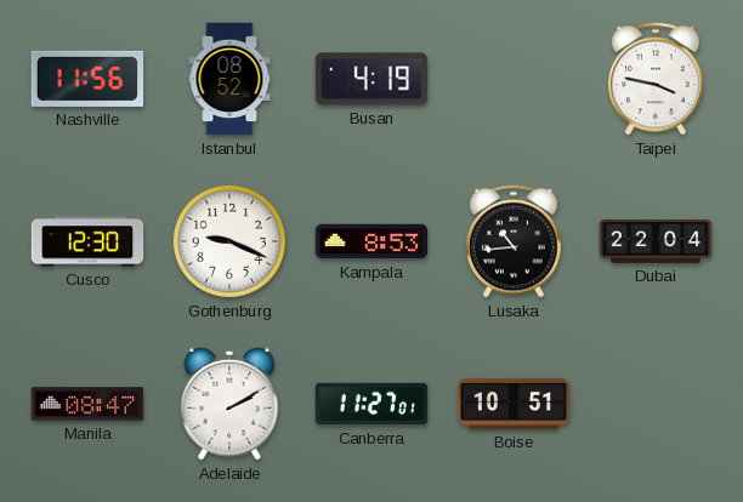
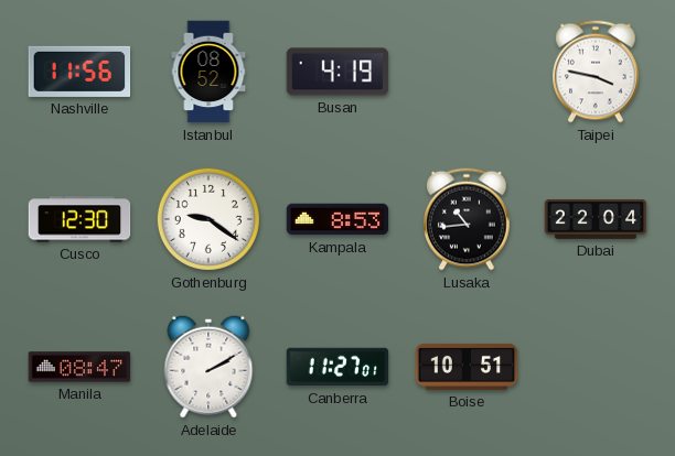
Gothenburg: 9:19 -> 9:21 (208, 219)
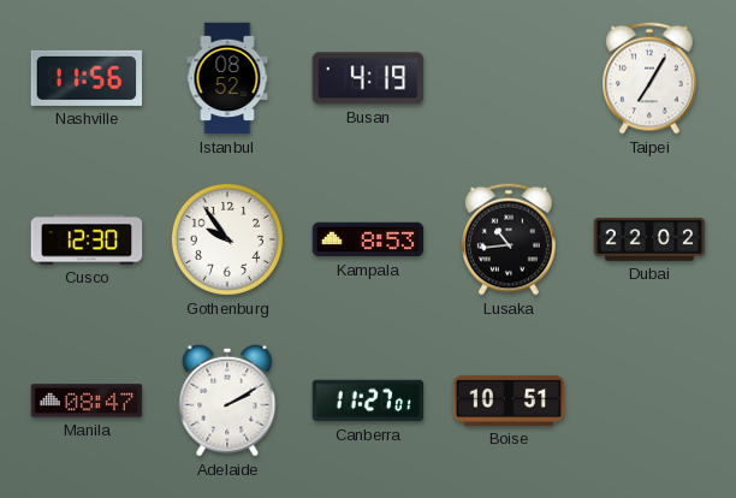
Taipei: 3:47 -> 7:05 (649, 78)
Gothenburg: 9:21 -> 9:54 (227, 239)
Dubai: 22:04 -> 22:02 (649, 241)
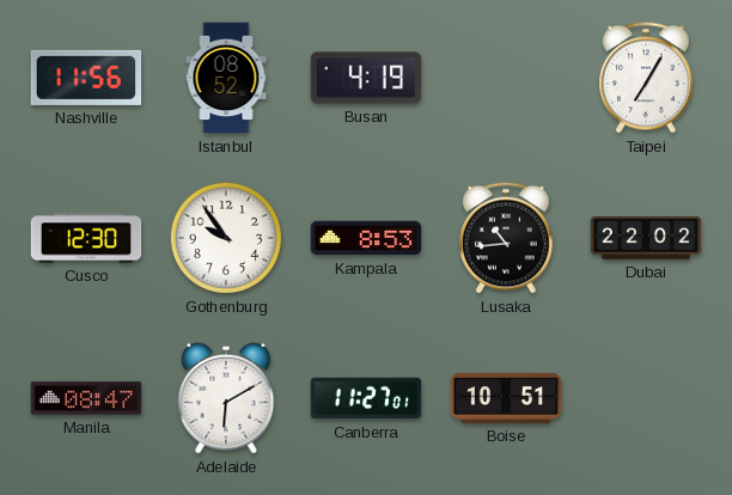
Adelaide: 2:10 -> 6:10 (226, 398)
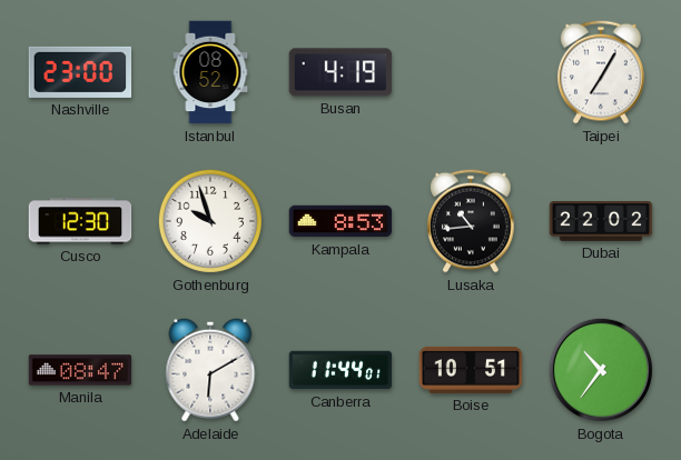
Nashville: 11:56 -> 23:00 (80, 72)
Gothenburg: 9:54 -> 9:57 (210, 221)
Canberra: 11:27 -> 11:44 (340, 370)
Bogota: none -> 10:36 (601, 370)
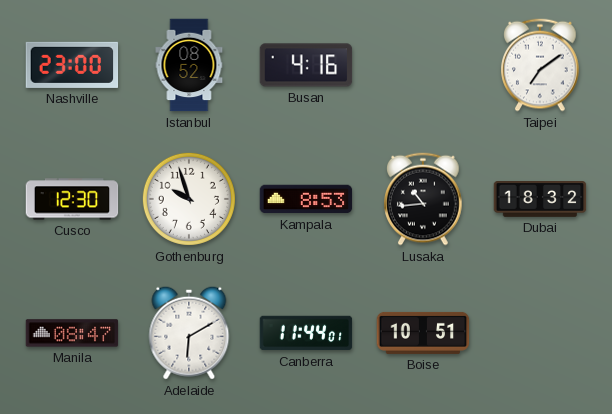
Busan: 4:19 -> 4:16 (306, 65)
Taipei: 7:05 -> 7:09 (540, 65)
Dubai: 22:02 -> 18:32 (540, 200)
Bogota: 10:36 -> none (601, 370)
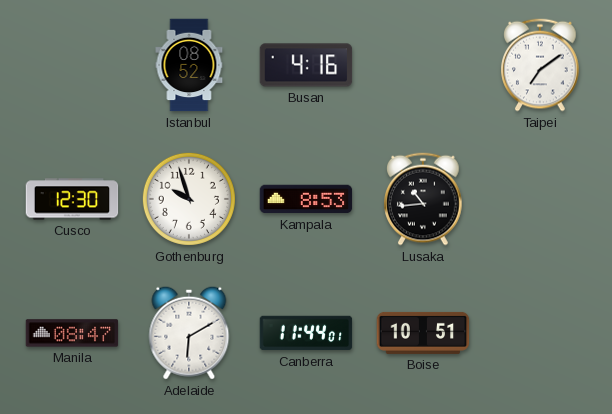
Nashville: 23:00 -> none (72, 65)
Dubai: 18:32 -> none (540, 200)
